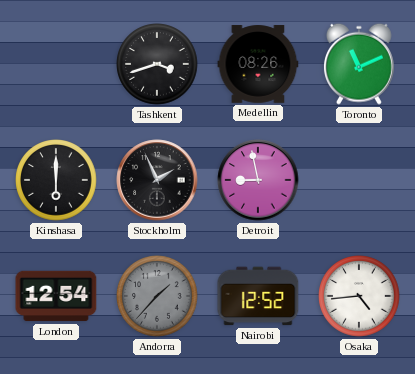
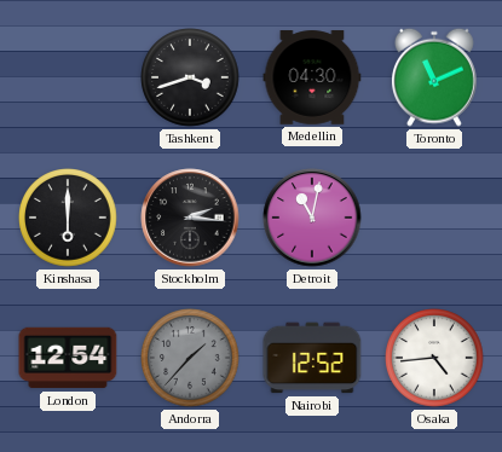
Medellin: 08:26 -> 04:30 (312, 77)
Stockholm: 1:56 -> 2:16 (190, 218)
Detroit: 8:58 -> 11:02 (312, 218)
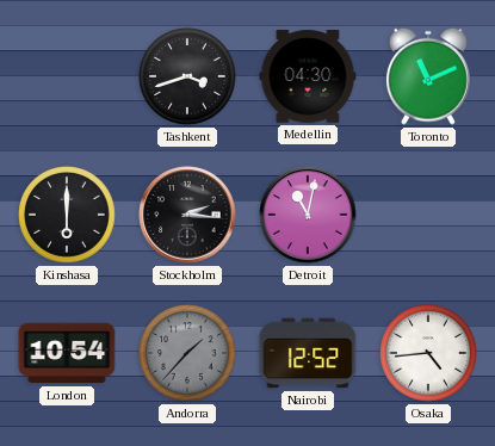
London: 12:54 -> 10:54 (67, 353)
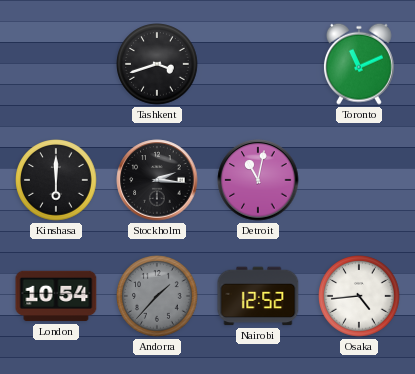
Medellin: 04:30 -> none (308, 76)
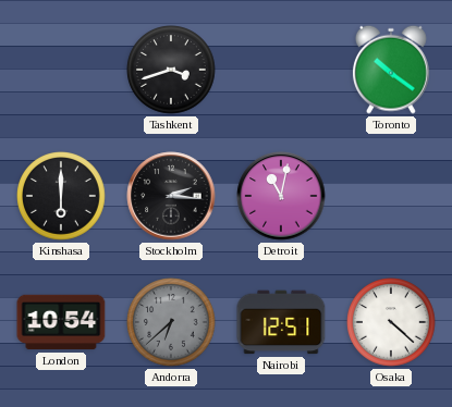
Toronto: 11:11 -> 10:21 (391, 70)
Andorra: 1:37 -> 6:38 (171, 322)
Nairobi: 12:52 -> 12:51 (281, 322)
Osaka: 4:44 -> 4:22 (391, 322)
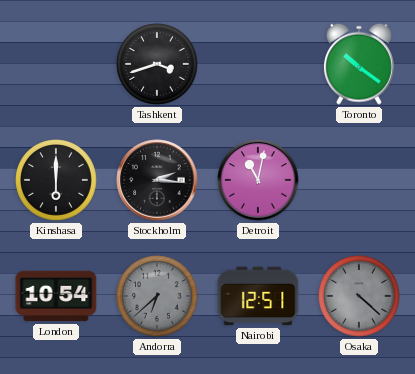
Osaka dial: white -> grey (359, 296)
